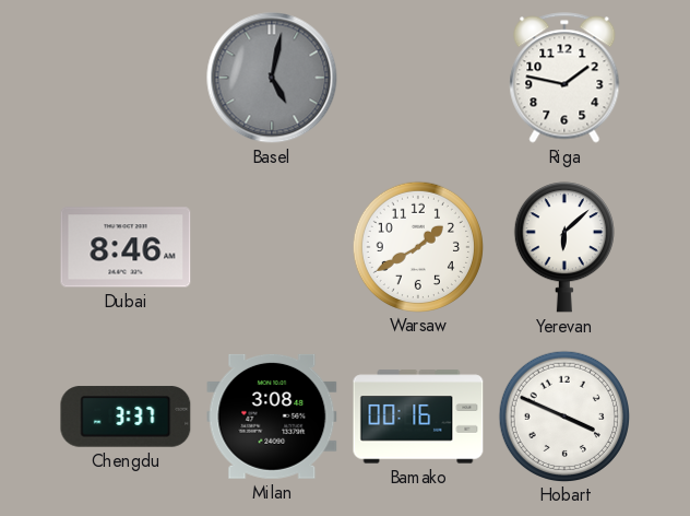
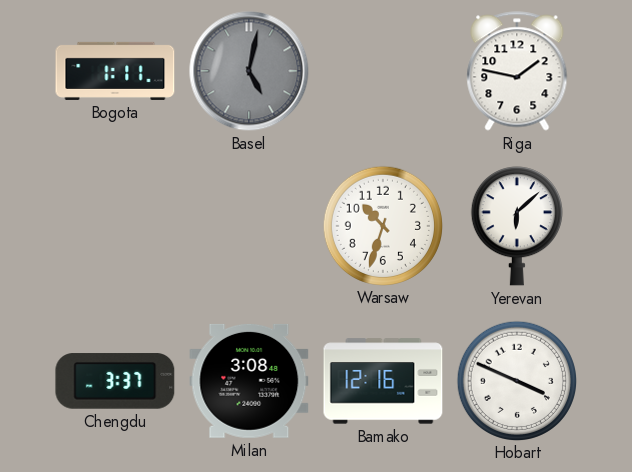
Bogota: none -> 1:11 (115, 71)
Dubai: 8:46 -> none (126, 247)
Warsaw: 1:40 -> 10:33 (382, 225)
Bamako: 00:16 -> 12:16 (383, 381)
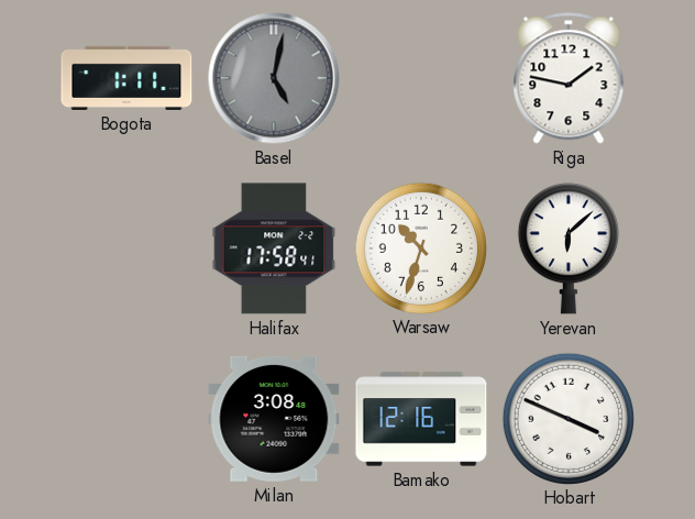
Halifax: none -> 17:58 (274, 249)
Chengdu: 3:37 -> none (115, 381)
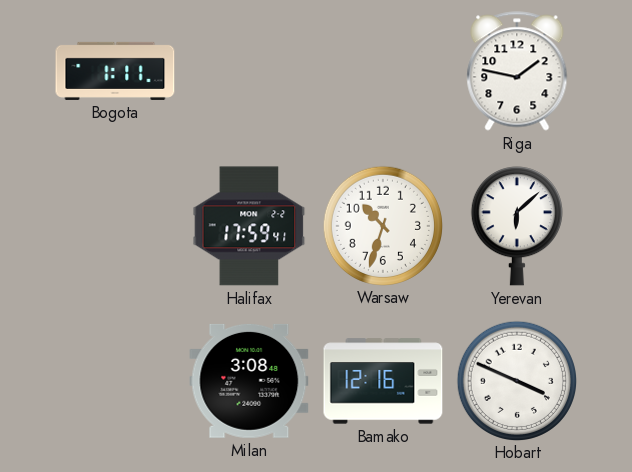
Basel: 5:02 -> none (274, 78)
Halifax: 17:58 -> 17:59 (249, 226)
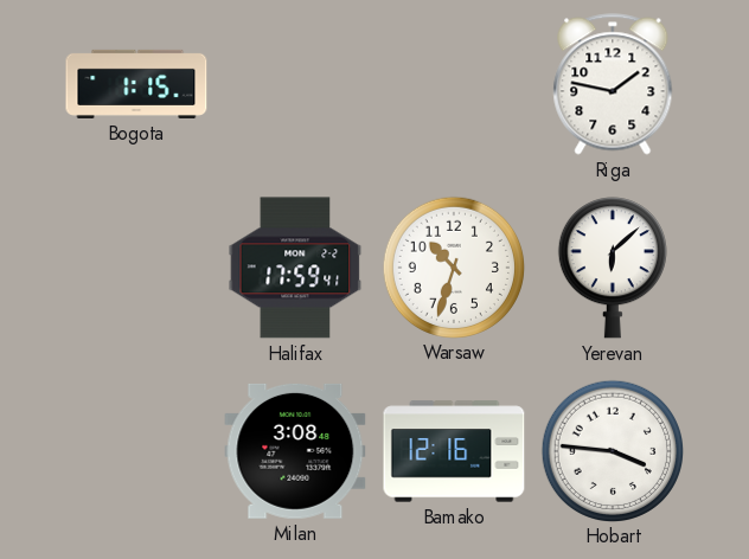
Bogota: 1:11 -> 1:15 (136, 84)
Hobart: 3:49 -> 3:46 (612, 450)
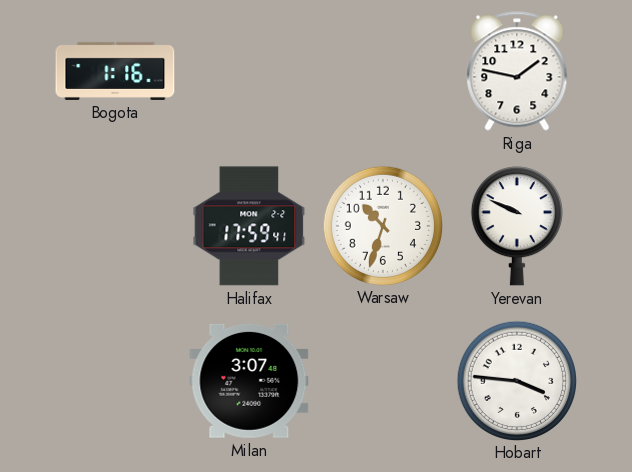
Bogota: 1:15 -> 1:16 (115, 71)
Yerevan: 6:08 -> 9:49 (517, 226)
Milan: 3:08 -> 3:07 (249, 381)
Bamako: 12:16 -> none (454, 451)
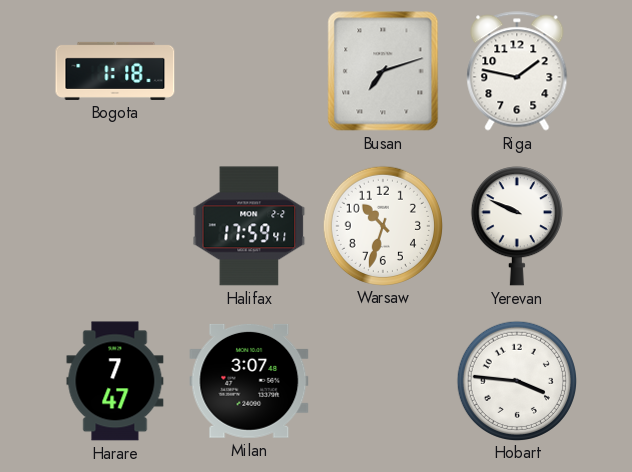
Bogota: 1:16 -> 1:18 (115, 71)
Busan: none -> 7:12 (383, 71)
Harare: none -> 7:47 (115, 381)
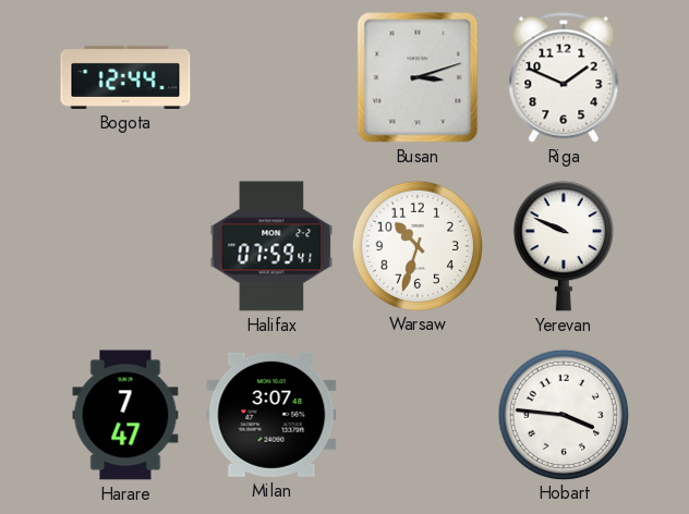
Bogota: 1:18 -> 12:44 (125, 77)
Busan: 7:12 -> 3:12 (418, 77)
Riga: 1:47 -> 1:49 (564, 77)
Halifax: 17:59 -> 07:59 (271, 246)
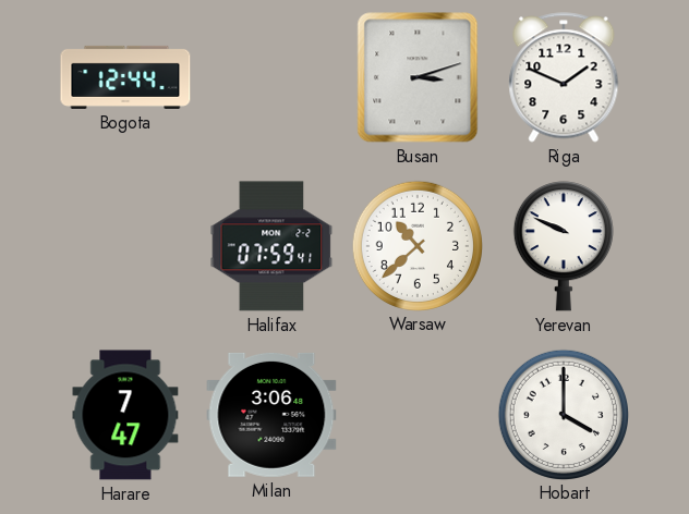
Warsaw: 10:33 -> 10:38 (416, 245)
Milan: 3:07 -> 3:06 (271, 415)
Hobart: 3:46 -> 4:00 (563, 414)
